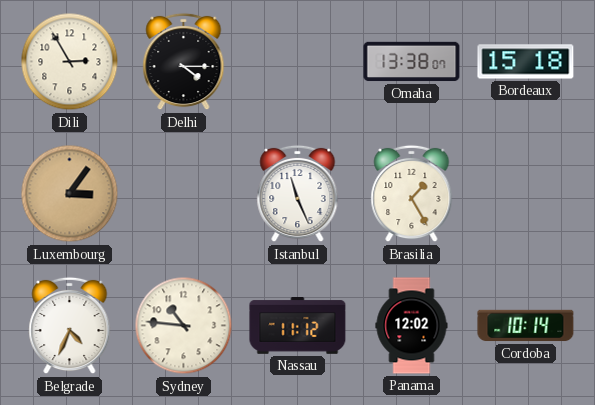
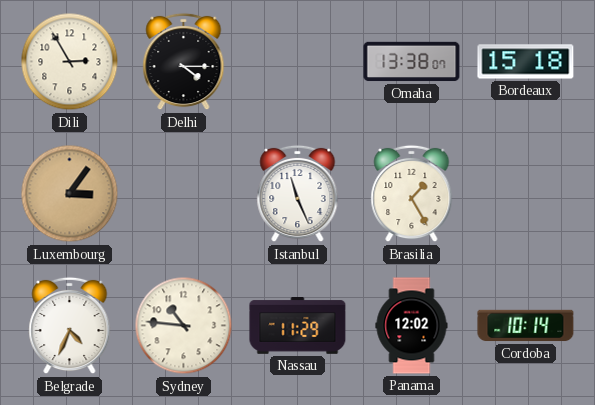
Nassau: 11:12 -> 11:29 (298, 326)
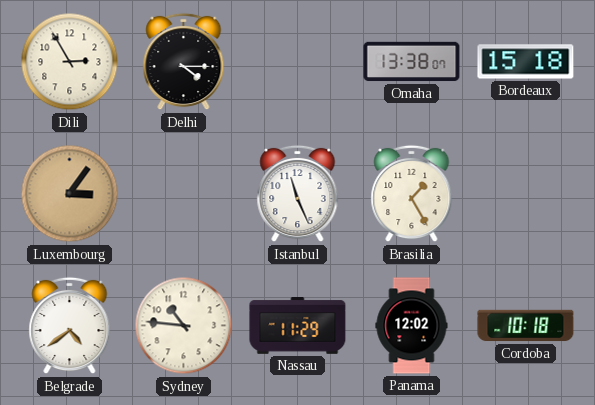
Belgrade: 4:34 -> 4:39 (70, 326)
Cordoba: 10:14 -> 10:18 (526, 326)
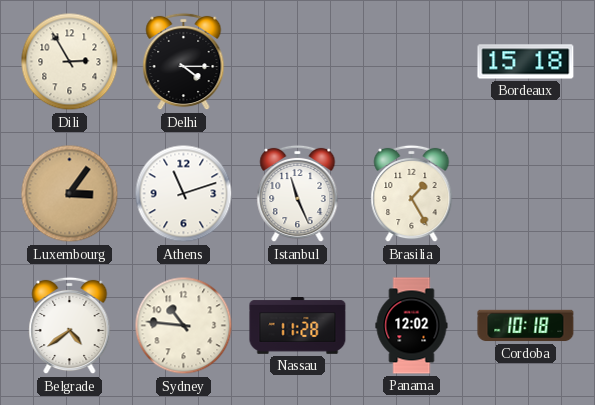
Omaha: 13:38 -> none (412, 62)
Athens: none -> 11:12 (184, 194)
Nassau: 11:29 -> 11:28 (298, 326)
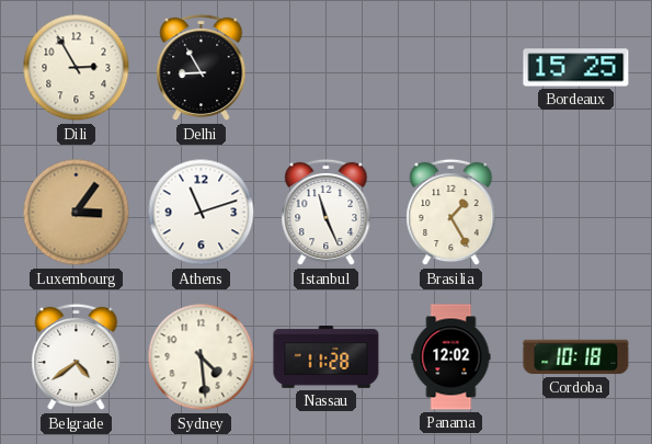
Delhi: 4:15 -> 8:55 (202, 68)
Bordeaux: 15:18 -> 15:25 (576, 68)
Sydney: 10:46 -> 4:29 (202, 357)
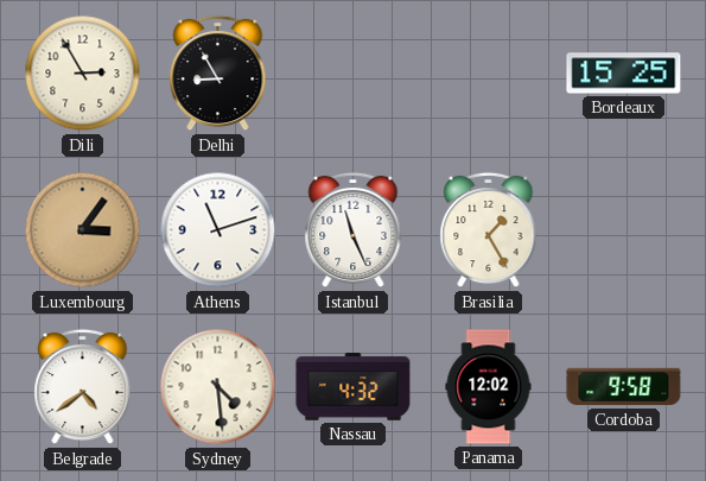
Nassau: 11:28 -> 4:32 (354, 387)
Cordoba: 10:18 -> 9:58 (624, 387)
